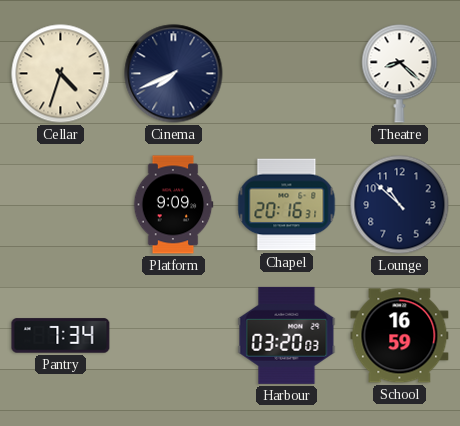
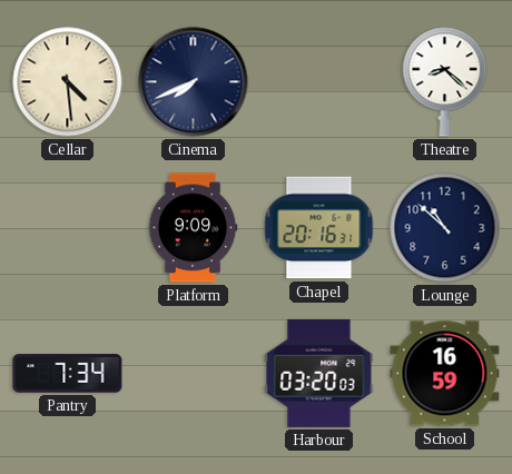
Cellar: 4:33 -> 4:29 (68, 82)
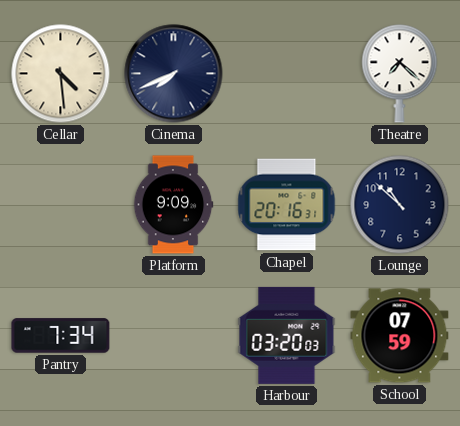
Theatre: 8:22 -> 7:22 (400, 74)
School: 16:59 -> 07:59 (400, 336)
